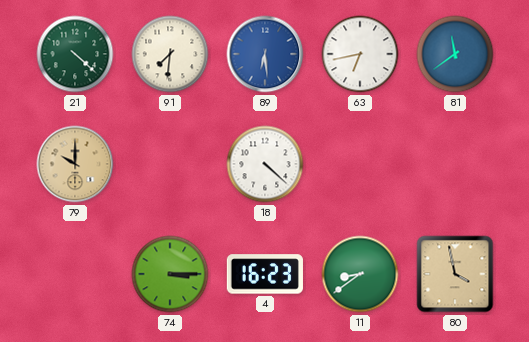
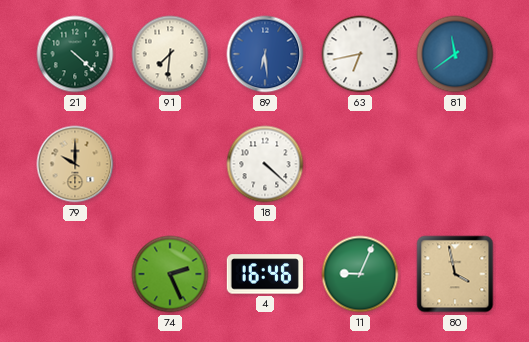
74: 3:15 -> 2:26 (170, 274)
4: 16:23 -> 16:46 (265, 274)
11: 8:39 -> 9:04 (360, 274)
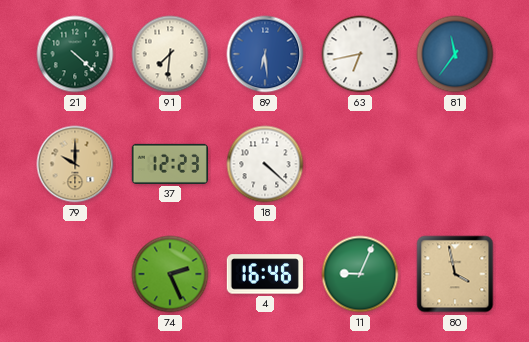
81: 11:39 -> 11:36 (455, 54)
37: none -> 12:23 (169, 164)
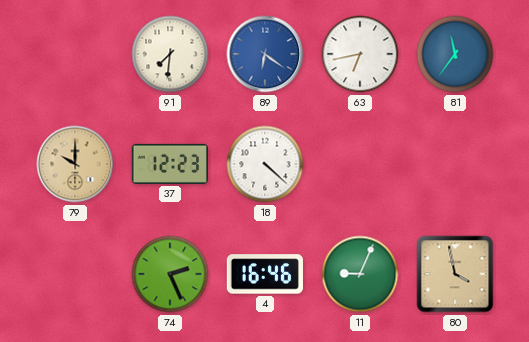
21: 4:22 -> none (75, 54)
89: 6:29 -> 6:21 (265, 54)
